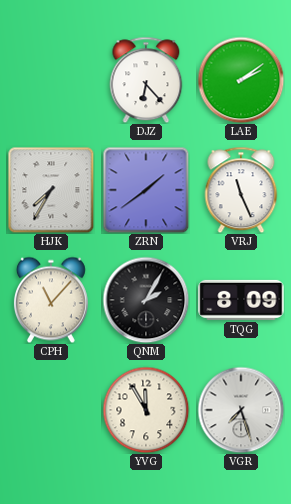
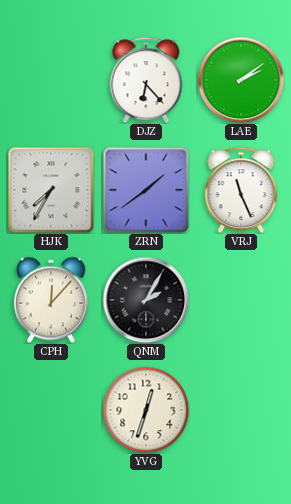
CPH: 11:07 -> 12:07 (51, 300)
TQG: 8:09 -> none (241, 300)
YVG: 11:55 -> 12:33 (146, 410)
VGR: 7:27 -> none (241, 410)
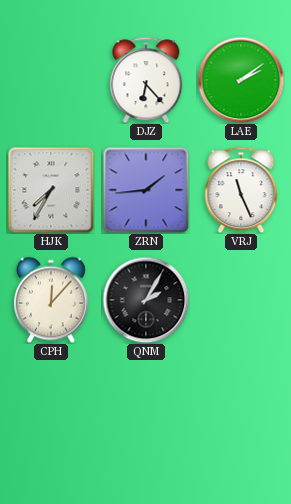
ZRN: 1:39 -> 1:44 (146, 190)
YVG: 12:33 -> none (146, 410)
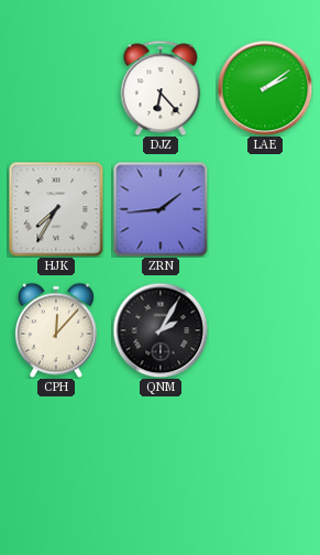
VRJ: 11:26 -> none (241, 190)
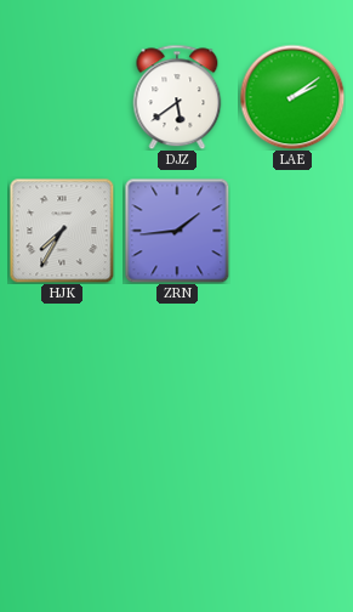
DJZ: 6:23 -> 5:39 (177, 97)
CPH: 12:07 -> none (56, 330)
QNM: 2:05 -> none (161, 330)
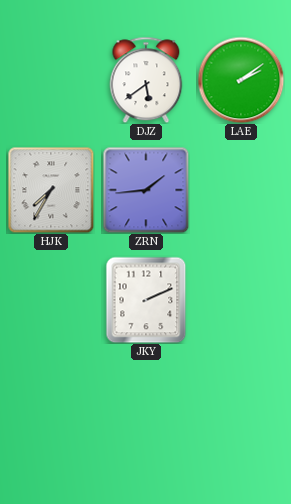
JKY: none -> 2:11 (146, 300)
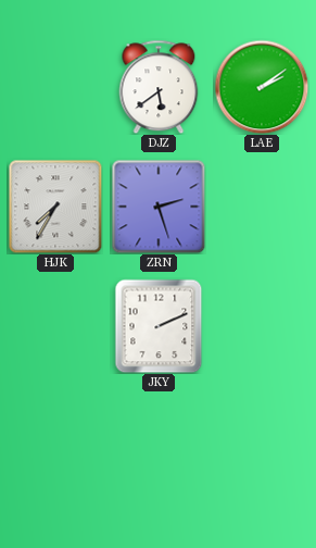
ZRN: 1:44 -> 2:27 (159, 207)
